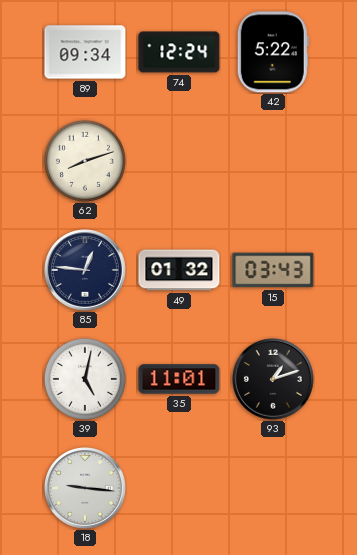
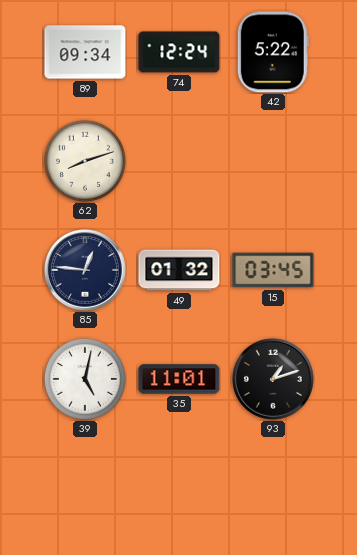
15: 03:43 -> 03:45 (273, 270)
18: 9:16 -> none (86, 489)
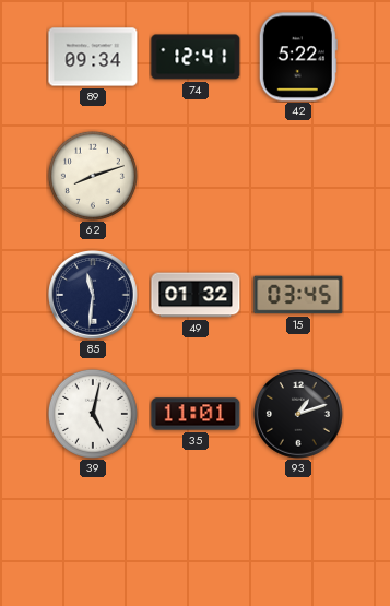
74: 12:24 -> 12:41 (196, 57)
85: 12:46 -> 11:31 (94, 296)
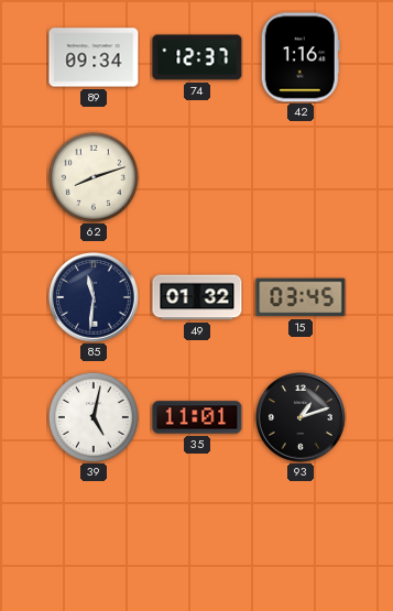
74: 12:41 -> 12:37 (197, 57)
42: 5:22 -> 1:16 (301, 57)
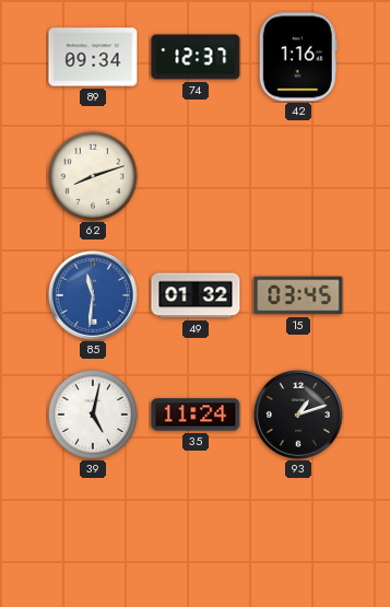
85 dial: navy -> blue (94, 296)
35: 11:01 -> 11:24 (196, 415)
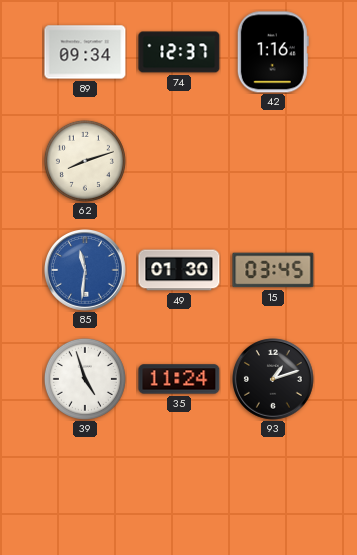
49: 01:32 -> 01:30 (179, 270)
39: 5:02 -> 4:57 (85, 379)
